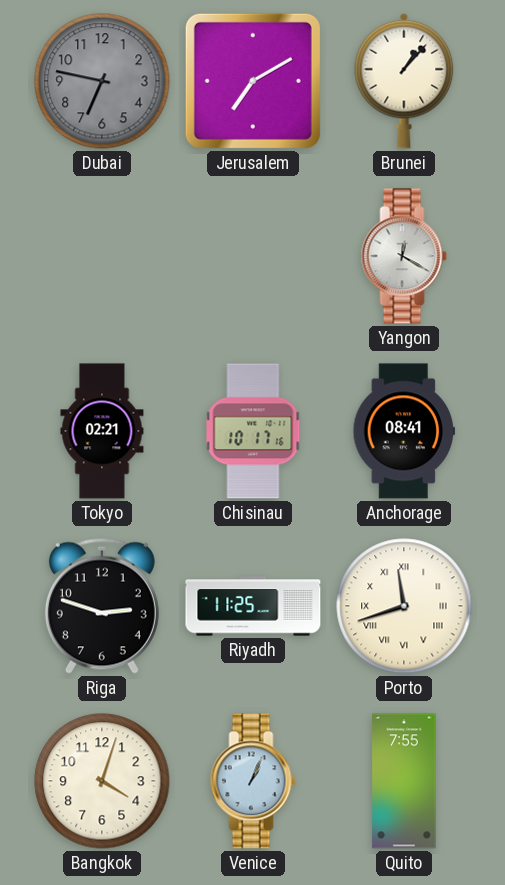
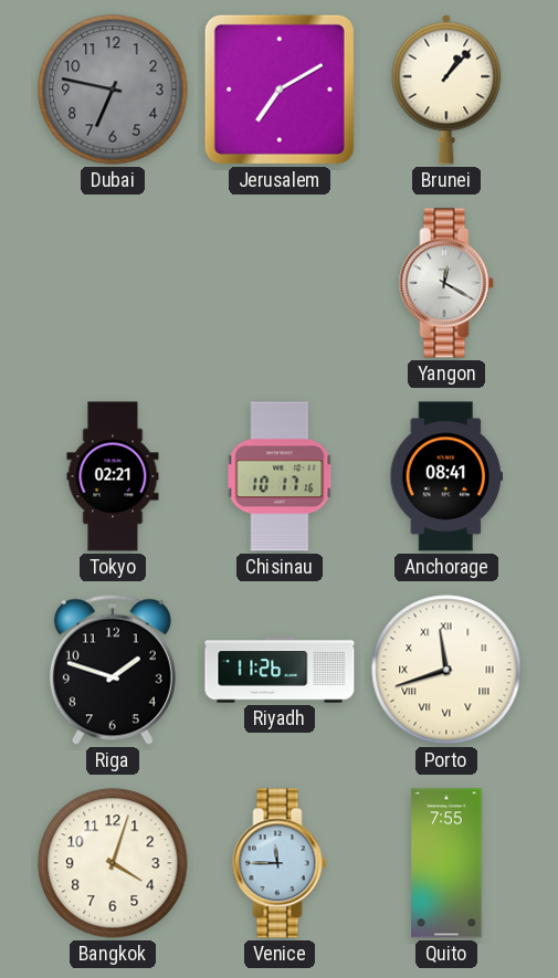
Riga: 2:48 -> 1:48 (113, 670)
Riyadh: 11:25 -> 11:26 (280, 670)
Venice: 1:04 -> 11:45 (280, 863)
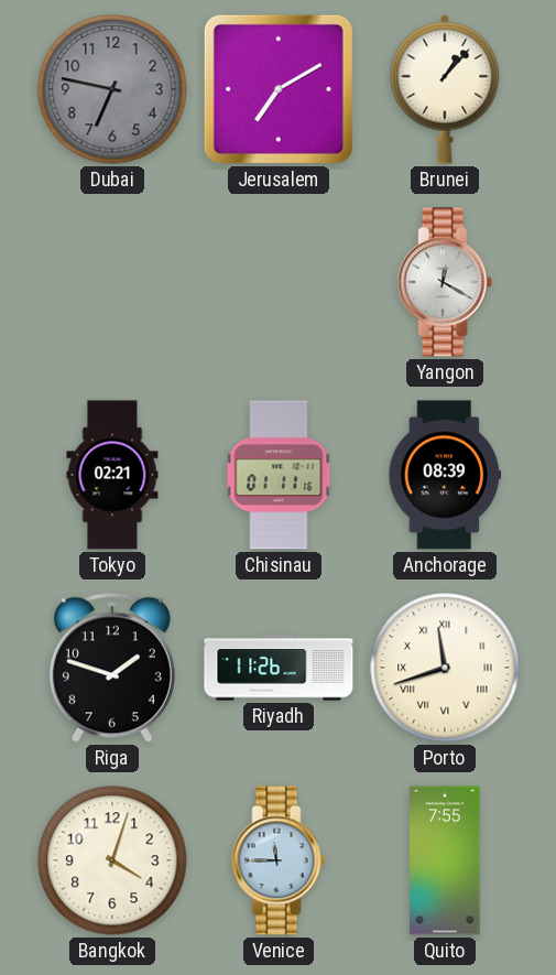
Chisinau: 10:17 -> 01:11 (279, 475)
Anchorage: 08:41 -> 08:39 (444, 475)
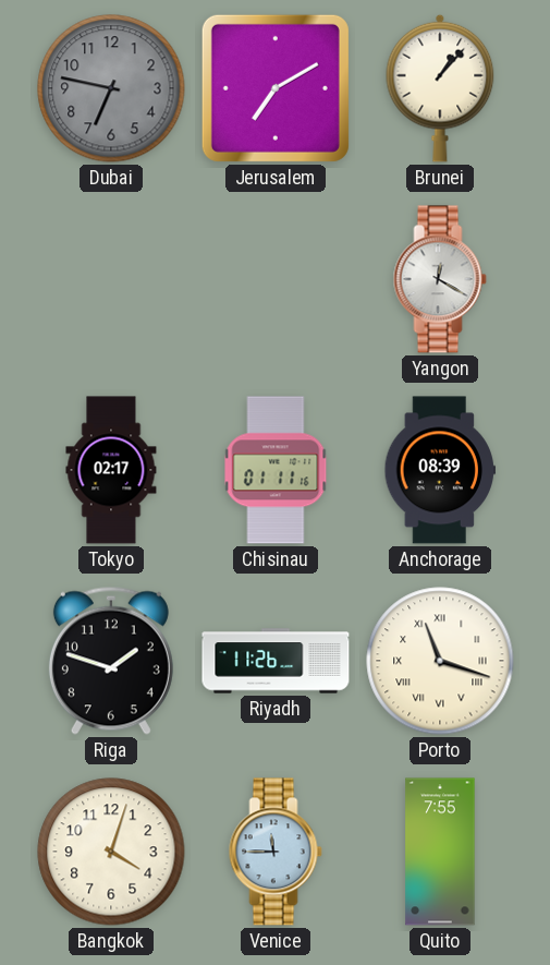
Tokyo: 02:21 -> 02:17 (111, 470)
Porto: 11:42 -> 11:18 (440, 661)
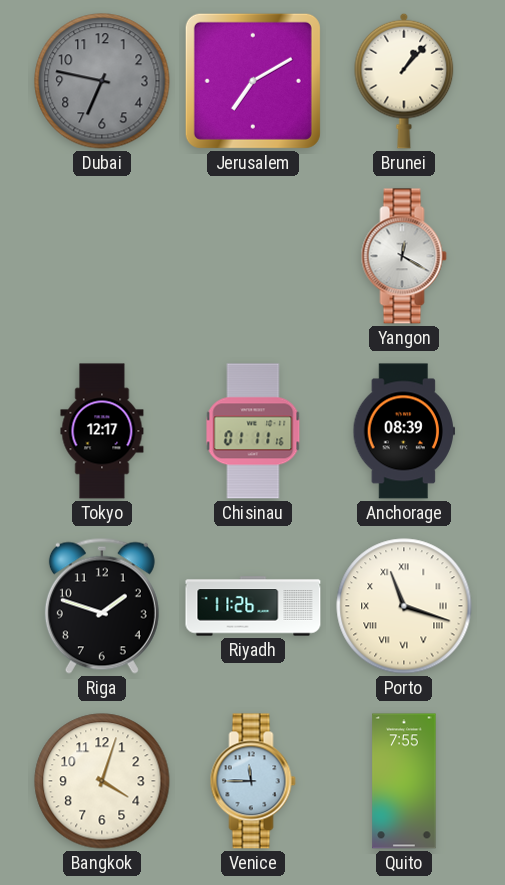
Tokyo: 02:17 -> 12:17 (102, 431)
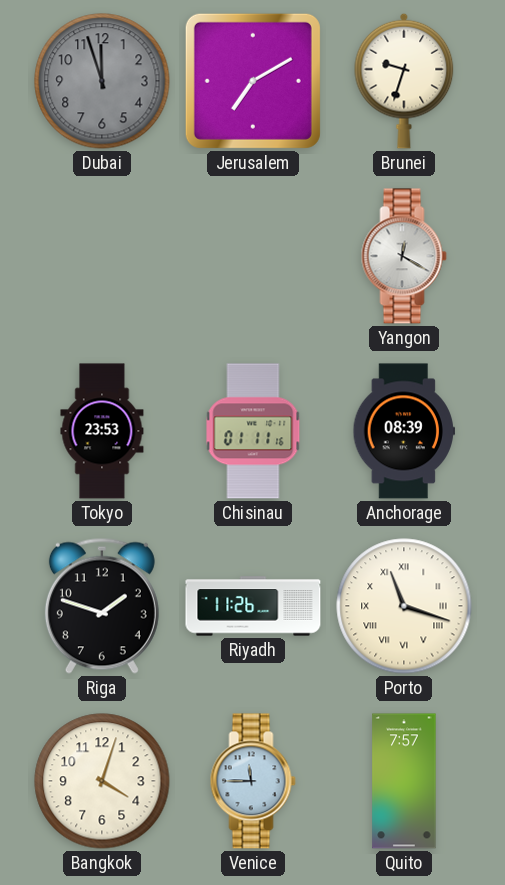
Dubai: 6:47 -> 11:57 (102, 81)
Brunei: 1:07 -> 9:33 (404, 81)
Tokyo: 12:17 -> 23:53 (102, 431)
Quito: 7:55 -> 7:57 (404, 781)
